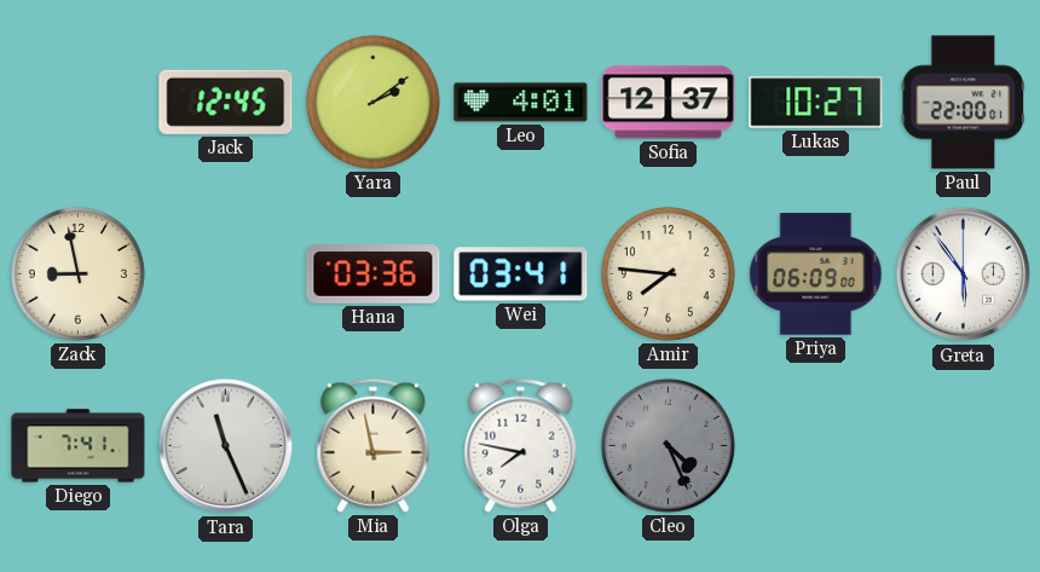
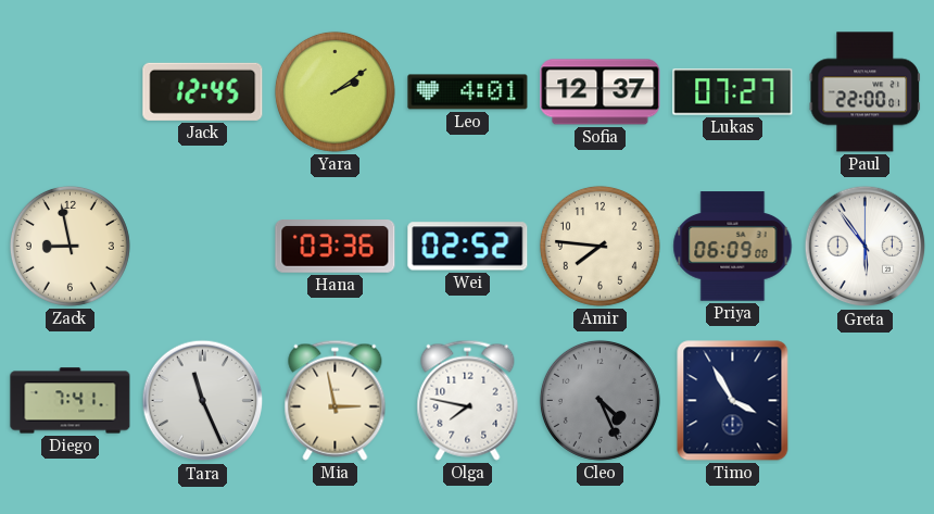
Lukas: 10:27 -> 07:27 (733, 92)
Wei: 03:41 -> 02:52 (468, 247)
Timo: none -> 3:55 (733, 401)
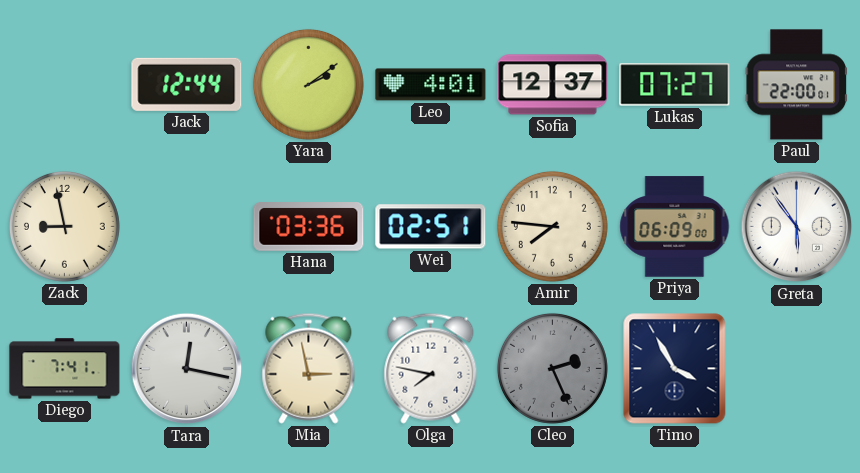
Jack: 12:45 -> 12:44 (187, 84)
Wei: 02:52 -> 02:51 (431, 227)
Tara: 11:26 -> 12:17 (187, 369)
Cleo: 4:26 -> 2:26 (552, 368)
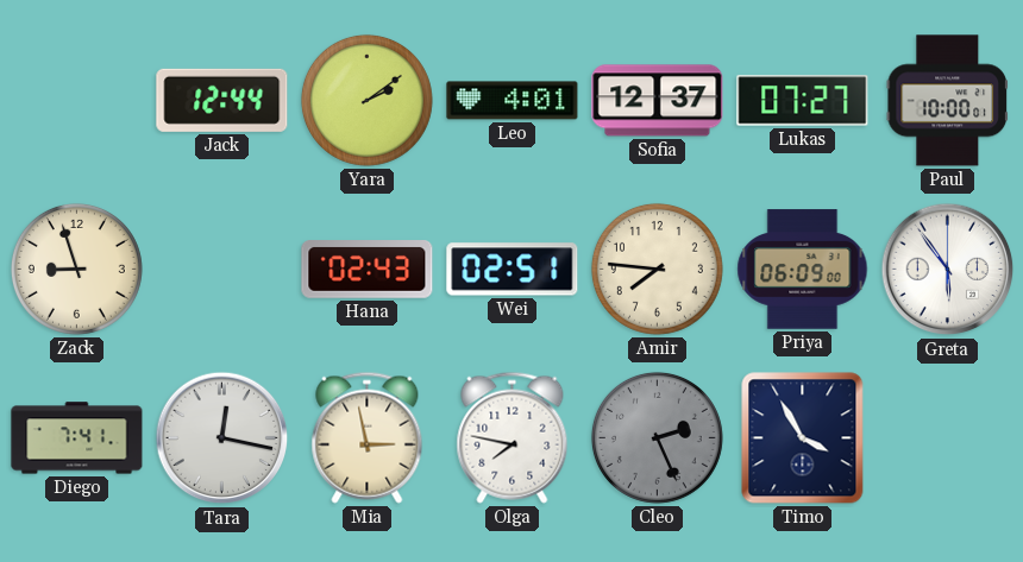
Paul: 22:00 -> 10:00 (948, 101)
Zack: 8:58 -> 8:57 (76, 269)
Hana: 03:36 -> 02:43 (368, 270)
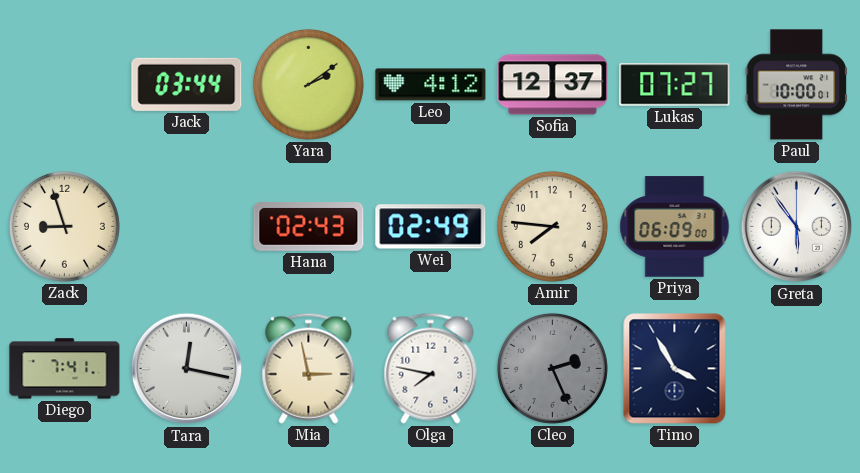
Jack: 12:44 -> 03:44 (187, 84)
Leo: 4:01 -> 4:12 (431, 85)
Wei: 02:51 -> 02:49 (431, 227)
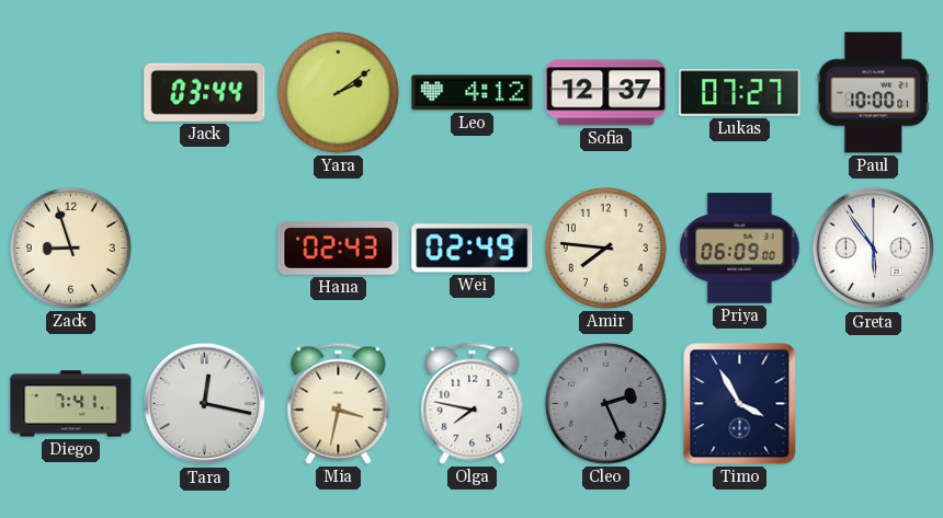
Mia: 2:58 -> 3:32 (339, 403)
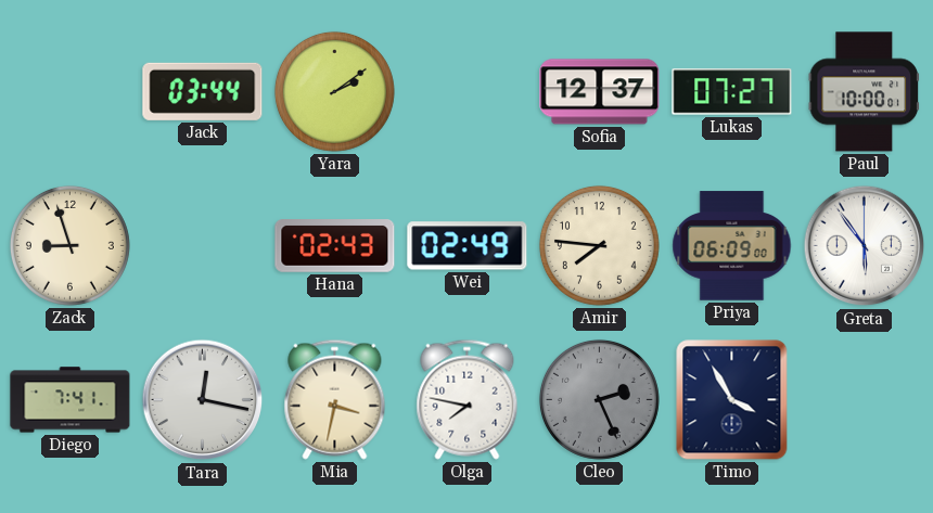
Leo: 4:12 -> none (473, 93)
